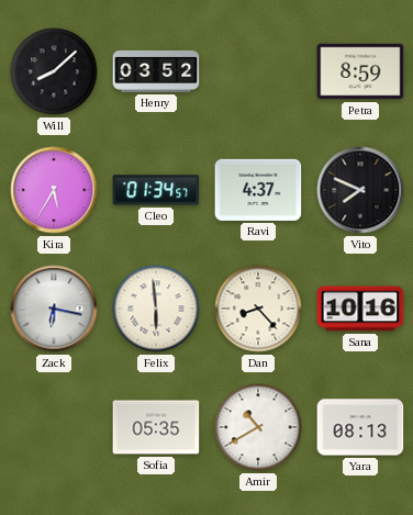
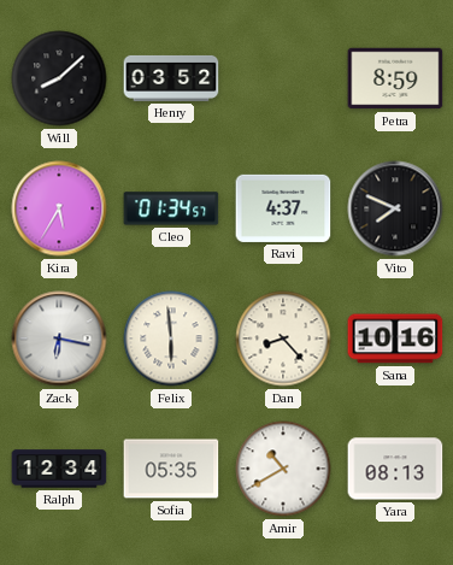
Ralph: none -> 12:34 (59, 469)
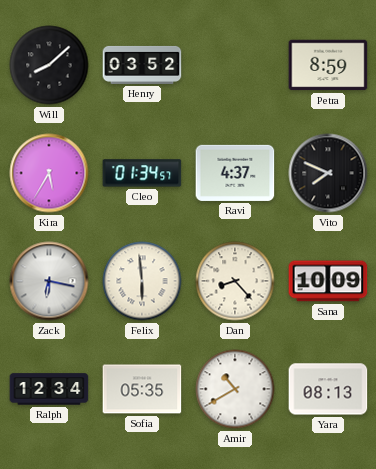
Sana: 10:16 -> 10:09 (328, 281)
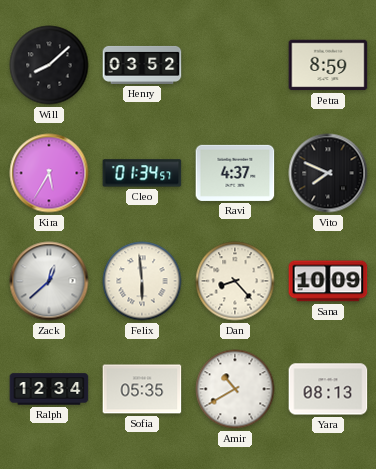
Zack: 6:17 -> 12:38 (49, 281)
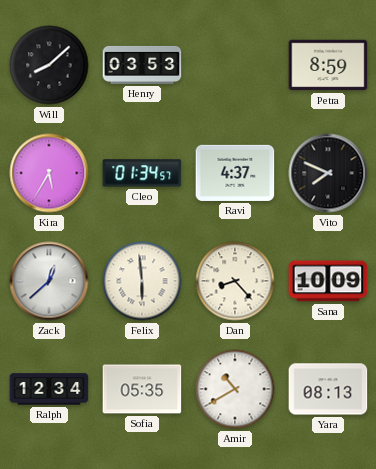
Henry: 03:52 -> 03:53 (142, 65)
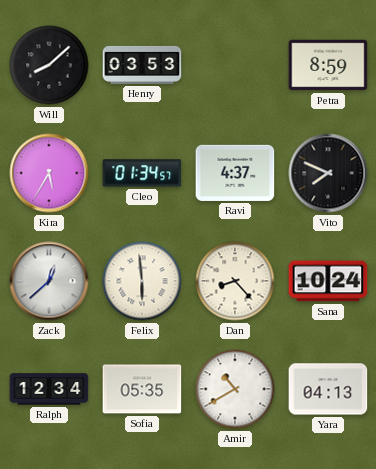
Sana: 10:09 -> 10:24 (328, 281)
Yara: 08:13 -> 04:13 (328, 389)
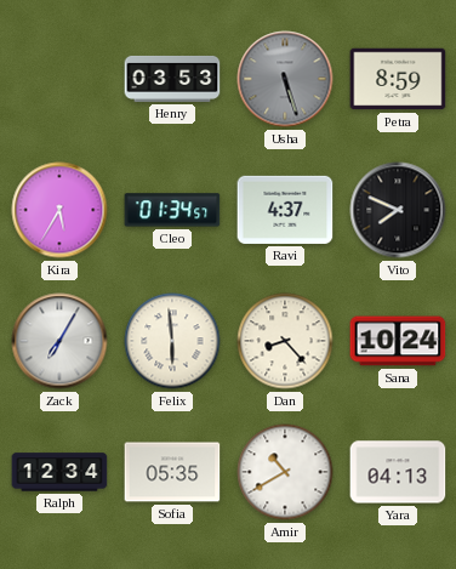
Will: 8:08 -> none (49, 65)
Usha: none -> 5:27 (285, 79)
Zack: 12:38 -> 7:05 (59, 341)
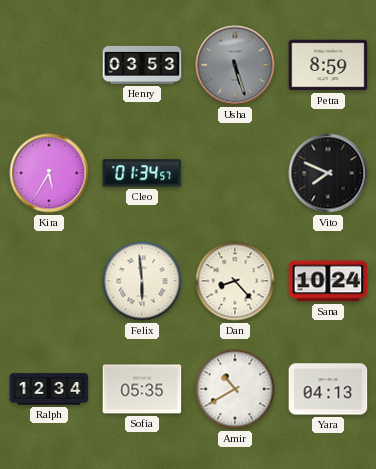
Ravi: 4:37 -> none (285, 210)
Zack: 7:05 -> none (59, 341)
